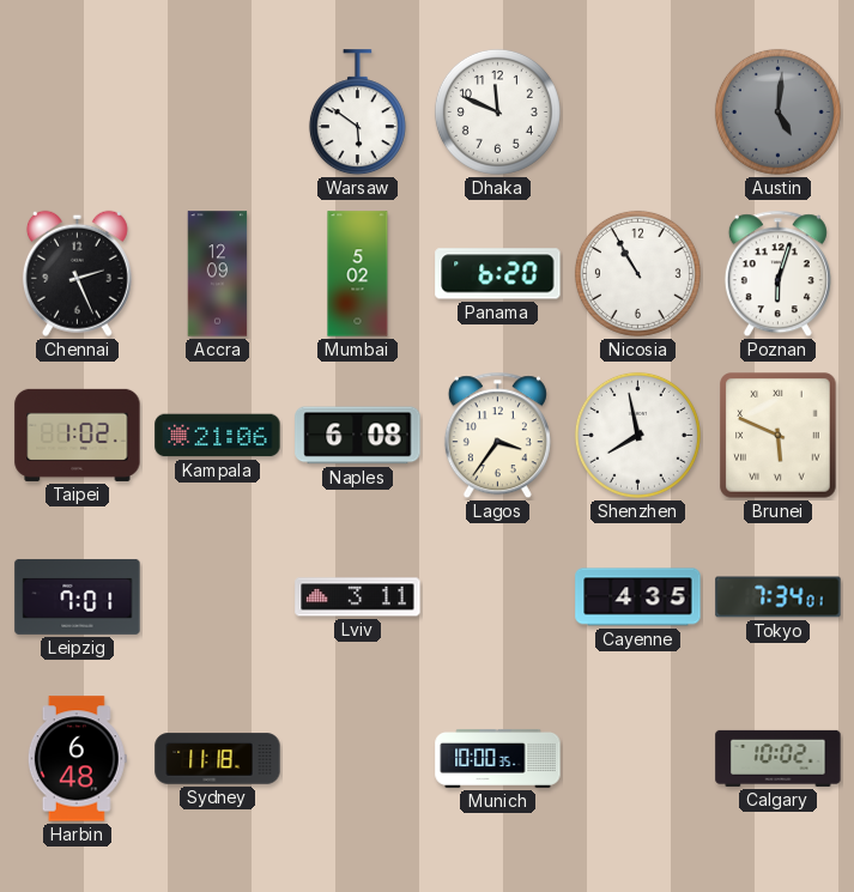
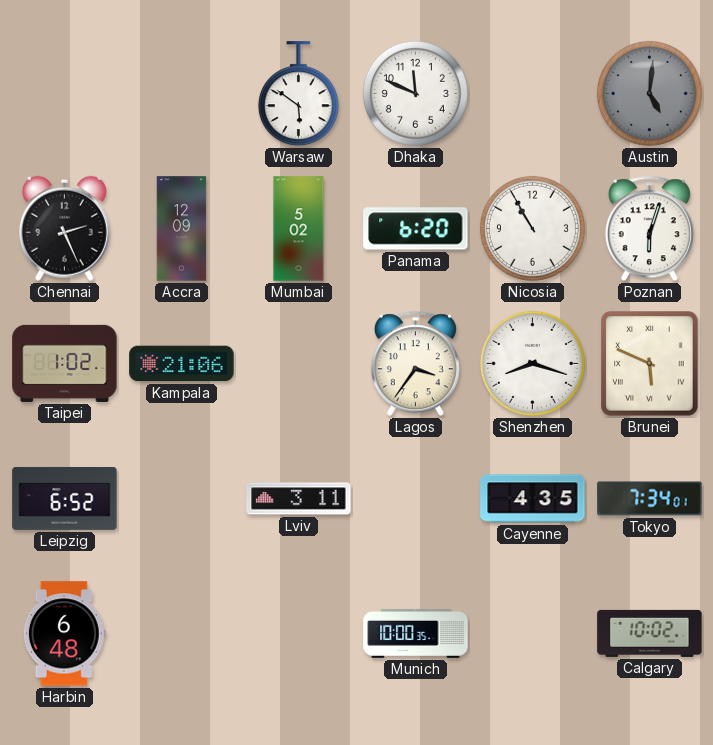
Naples: 6:08 -> none (358, 436)
Shenzhen: 7:58 -> 8:18 (532, 363)
Leipzig: 7:01 -> 6:52 (65, 498)
Sydney: 11:18 -> none (218, 759)
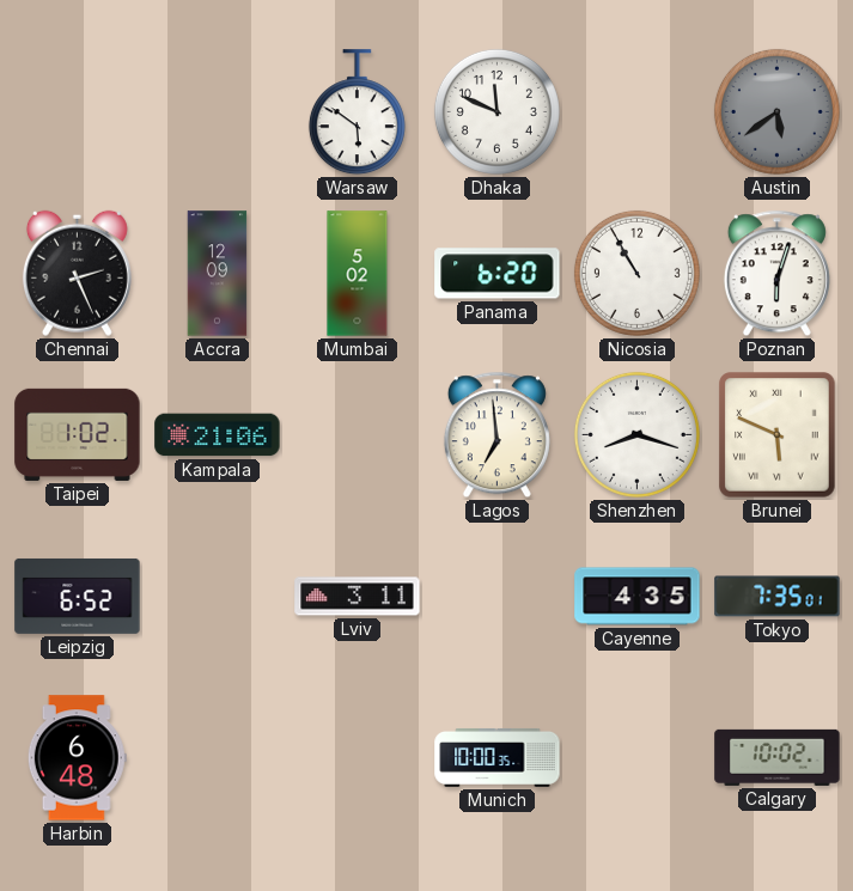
Austin: 5:01 -> 5:39 (776, 111)
Lagos: 3:36 -> 6:59 (496, 435)
Tokyo: 7:34 -> 7:35 (778, 597)
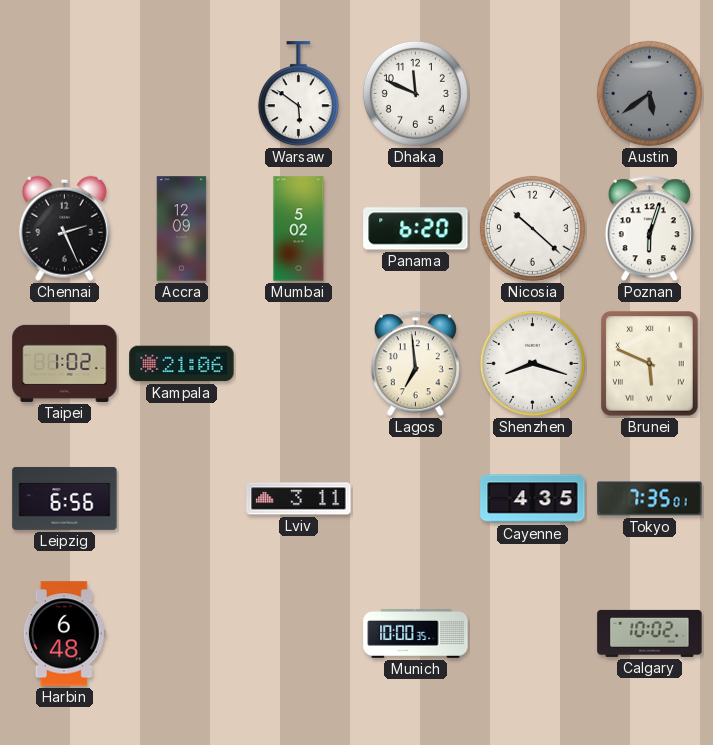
Nicosia: 10:55 -> 10:22 (532, 228)
Leipzig: 6:52 -> 6:56 (65, 498)
